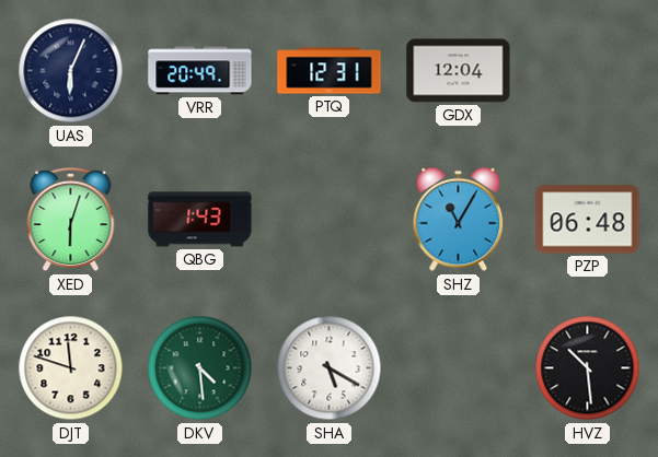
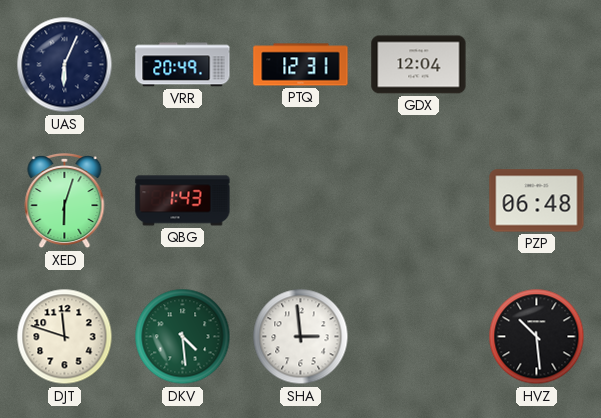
SHZ: 11:05 -> none (459, 220)
SHA: 5:20 -> 2:59 (301, 337)
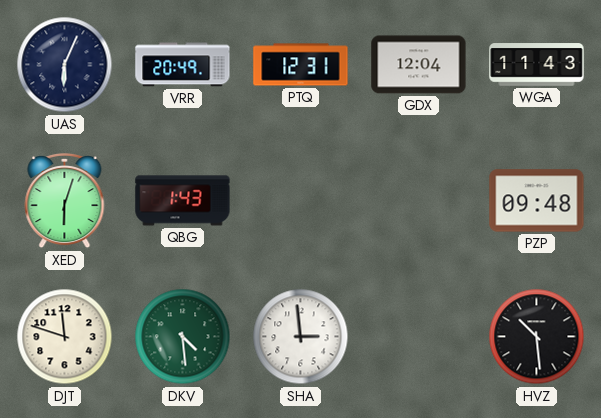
WGA: none -> 11:43 (537, 65)
PZP: 06:48 -> 09:48 (537, 201)
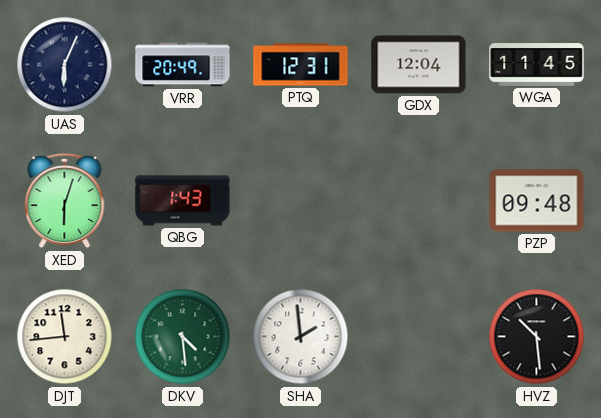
WGA: 11:43 -> 11:45 (537, 65)
DJT: 11:48 -> 11:44 (65, 337)
SHA: 2:59 -> 1:59 (301, 337)
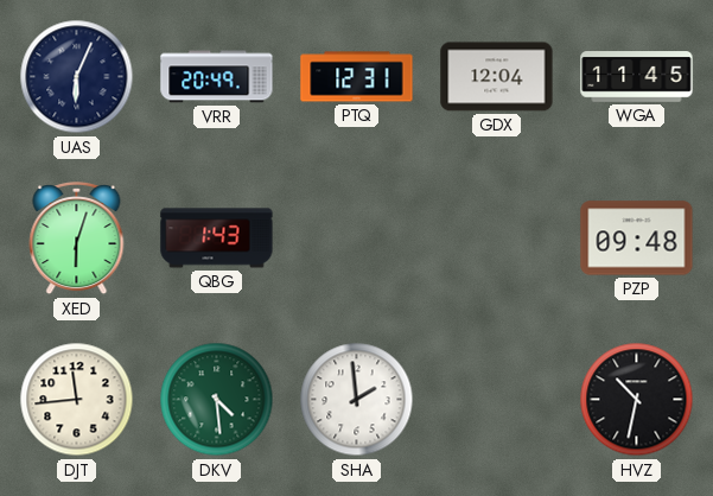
HVZ: 10:29 -> 10:32 (637, 400)
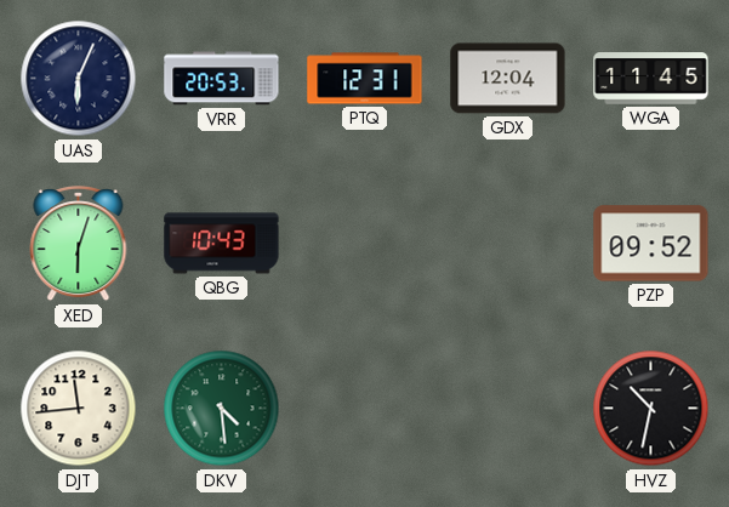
VRR: 20:49 -> 20:53 (222, 79)
QBG: 1:43 -> 10:43 (222, 244)
PZP: 09:48 -> 09:52 (651, 244)
SHA: 1:59 -> none (357, 400)
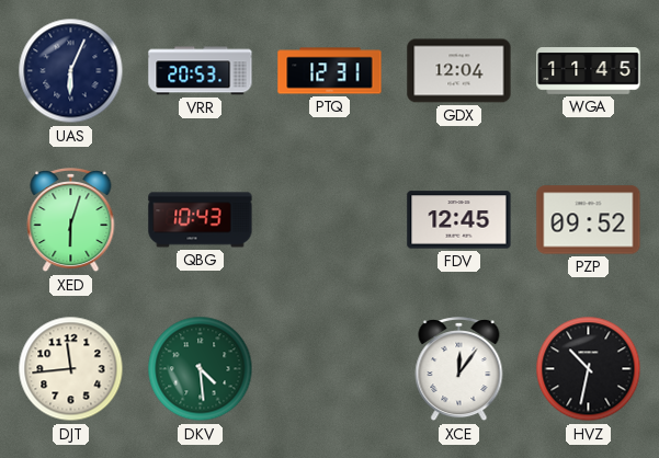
FDV: none -> 12:45 (459, 220)
XCE: none -> 12:06 (459, 369)
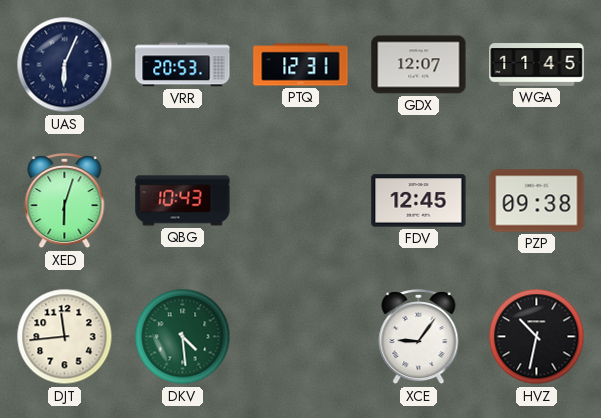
GDX: 12:04 -> 12:07 (419, 65)
PZP: 09:52 -> 09:38 (537, 201)
XCE: 12:06 -> 9:06 (419, 337)
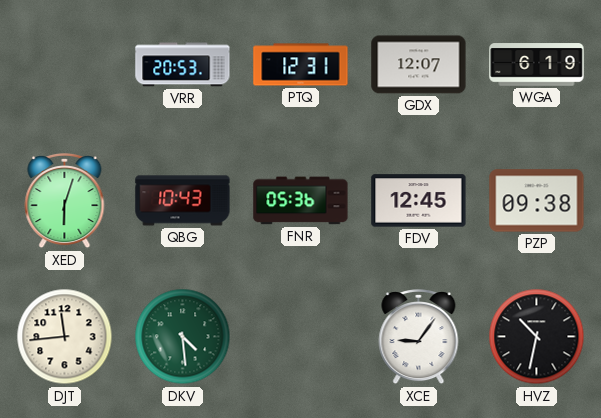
UAS: 6:04 -> none (65, 65)
WGA: 11:45 -> 6:19 (537, 65)
FNR: none -> 05:36 (301, 201)
